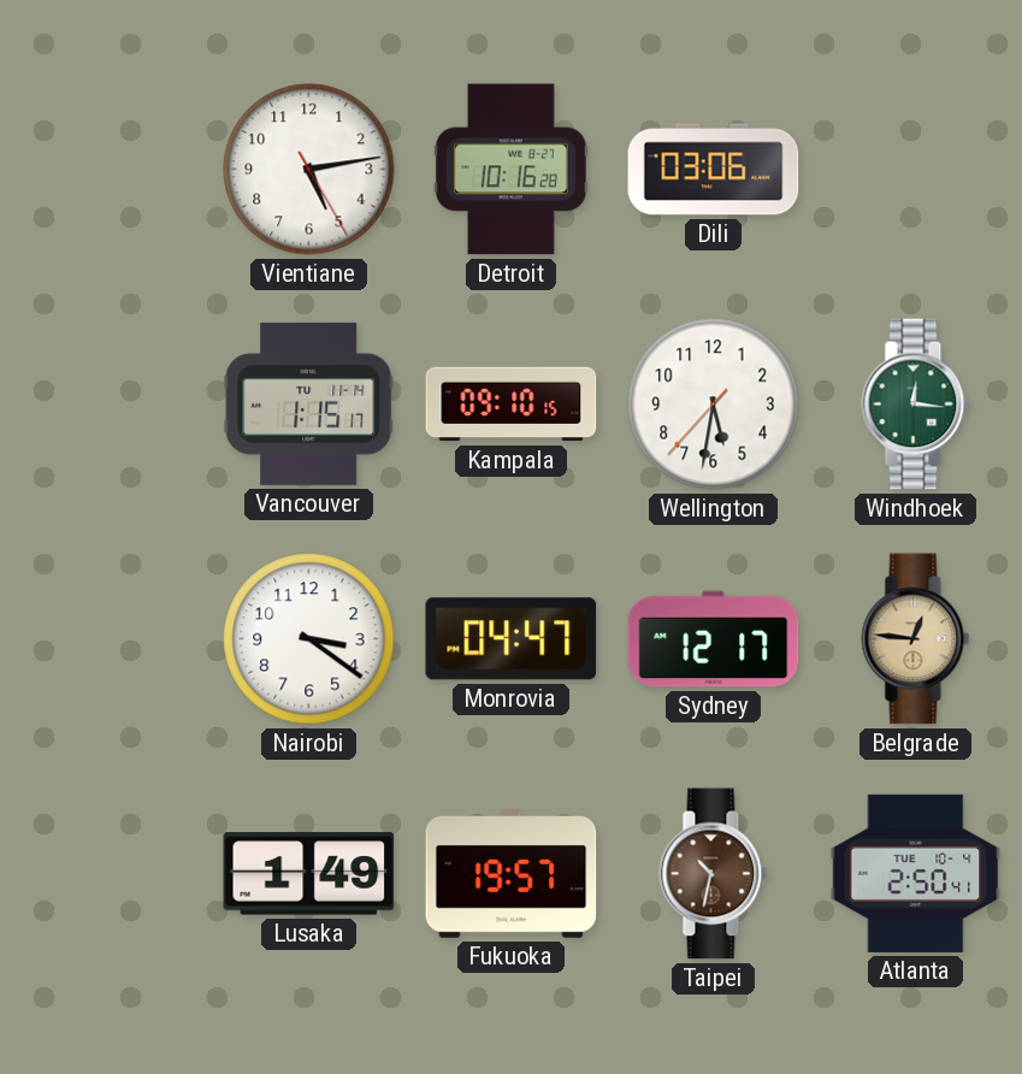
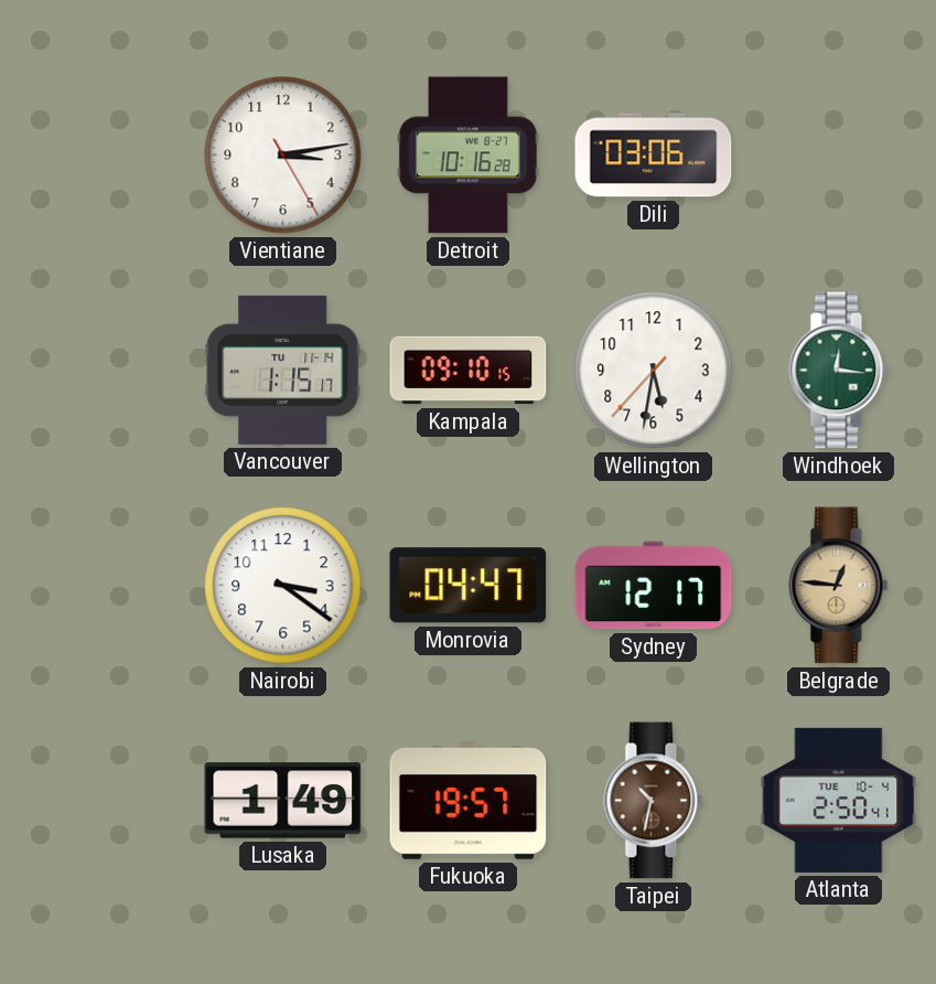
Vientiane: 5:13 -> 3:13 (283, 156)
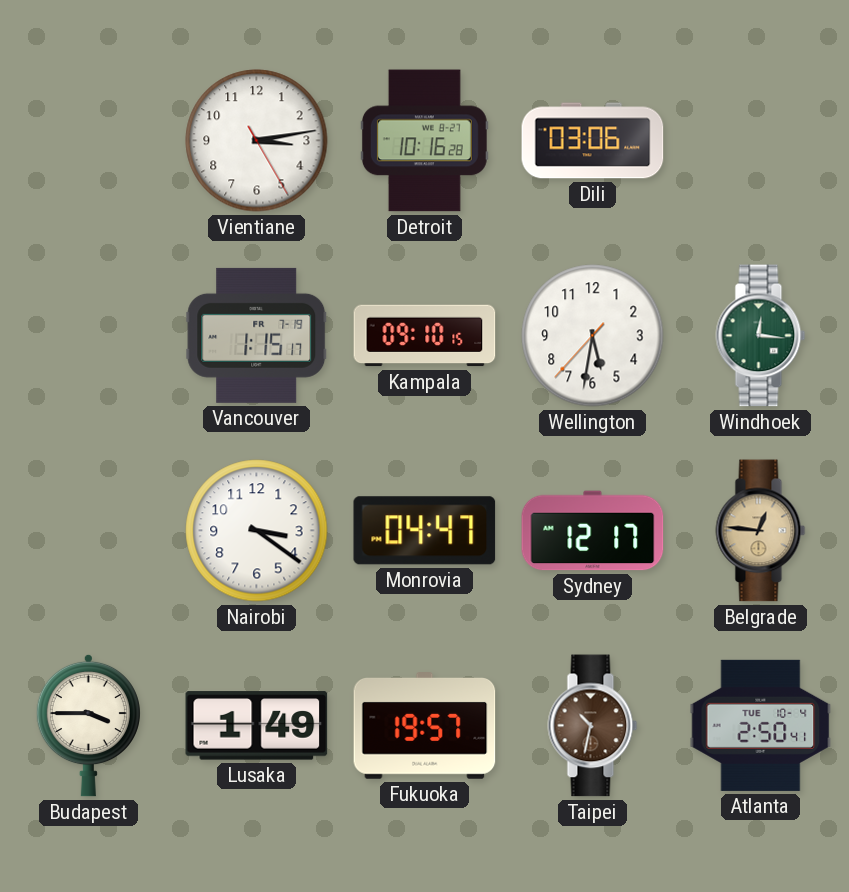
Vancouver date: TU 11-14 -> FR 7-19 (257, 335)
Budapest: none -> 3:45 (88, 725)
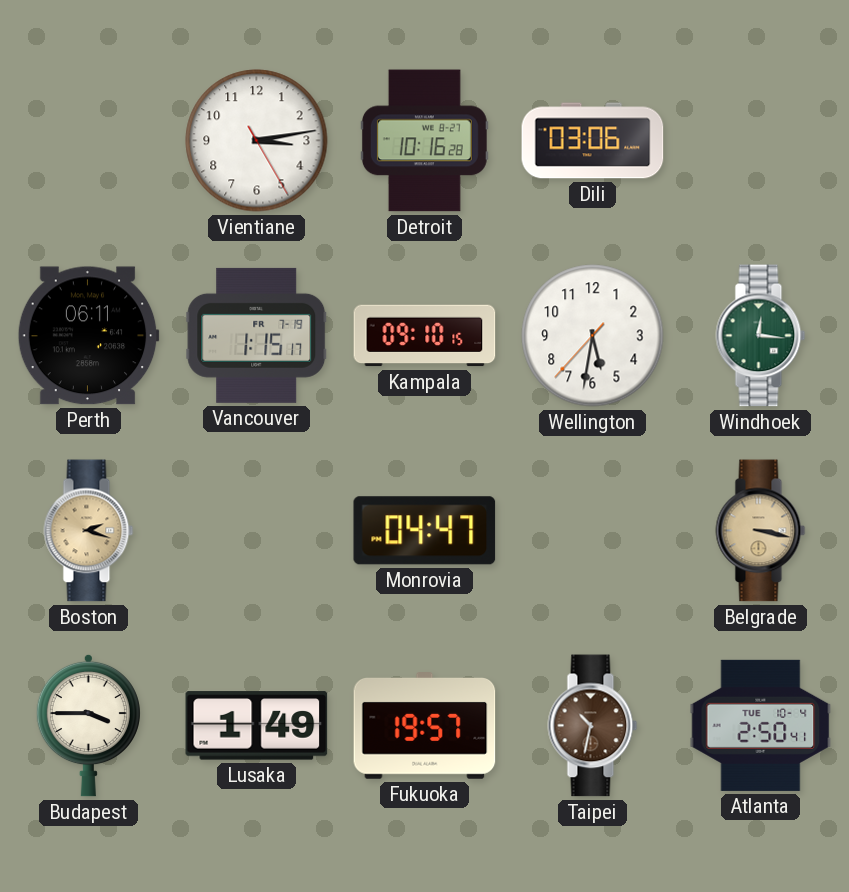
Perth: none -> 06:11 (88, 336)
Boston: none -> 2:18 (89, 531)
Nairobi: 3:21 -> none (257, 531)
Sydney: 12:17 -> none (593, 531)
Belgrade: 12:46 -> 3:17 (761, 531)
